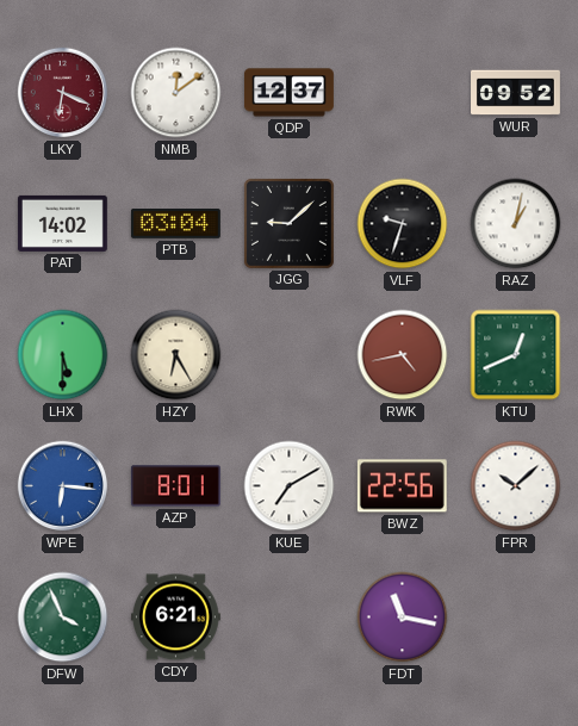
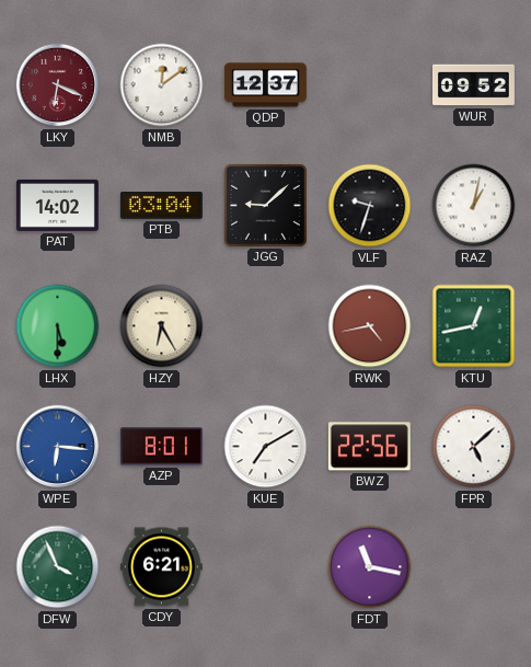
KTU: 12:41 -> 12:43 (474, 326)
FPR: 10:08 -> 5:08 (474, 447)
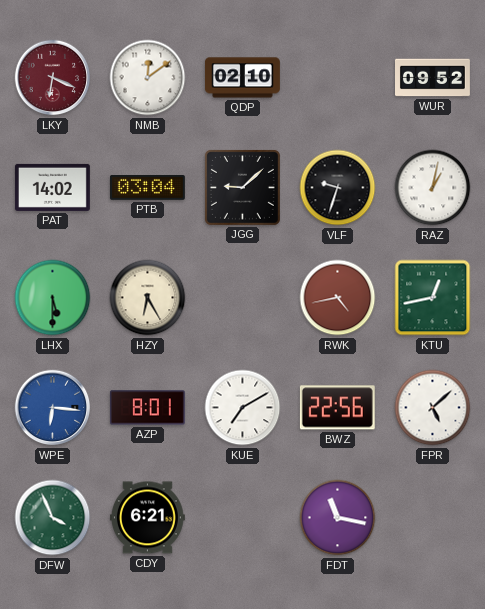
QDP: 12:37 -> 02:10 (242, 78)
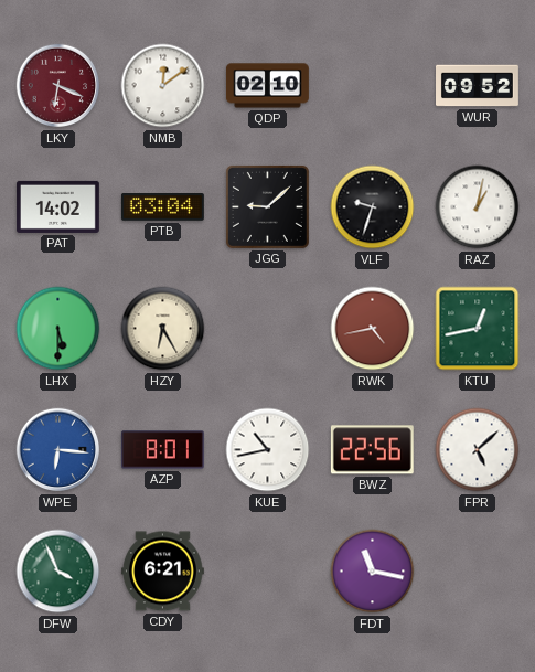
KUE: 7:10 -> 10:43 (268, 450)
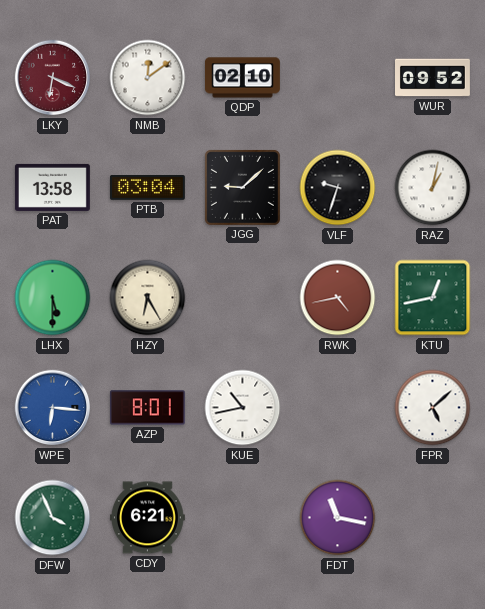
PAT: 14:02 -> 13:58 (52, 187)
BWZ: 22:56 -> none (372, 450)
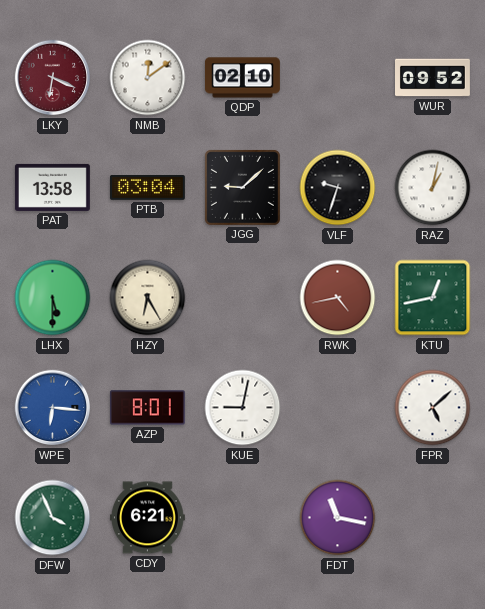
KUE: 10:43 -> 9:02 (243, 408)
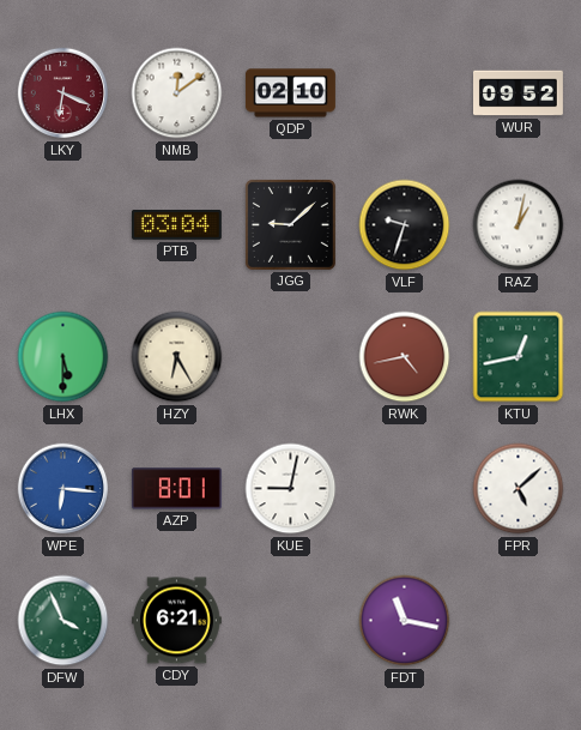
PAT: 13:58 -> none (52, 187)
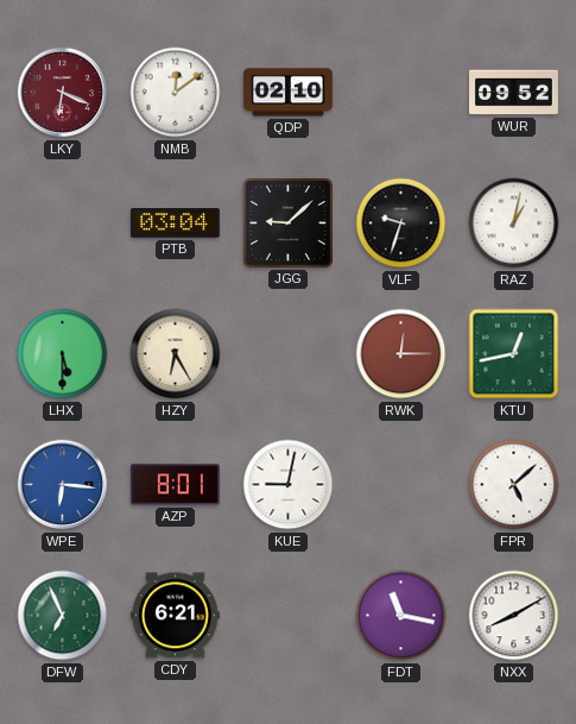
RWK: 4:43 -> 12:15 (401, 354)
DFW: 3:56 -> 6:56 (63, 616)
NXX: none -> 8:10 (514, 616)
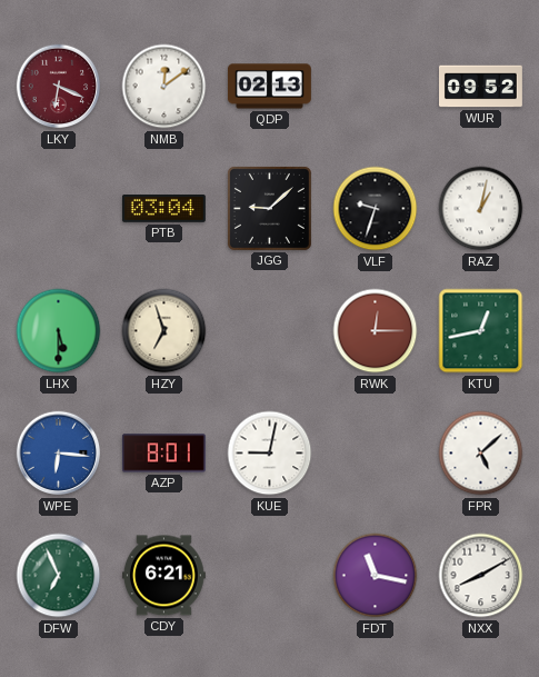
QDP: 02:10 -> 02:13 (269, 87)
HZY: 6:25 -> 6:57 (164, 331)
